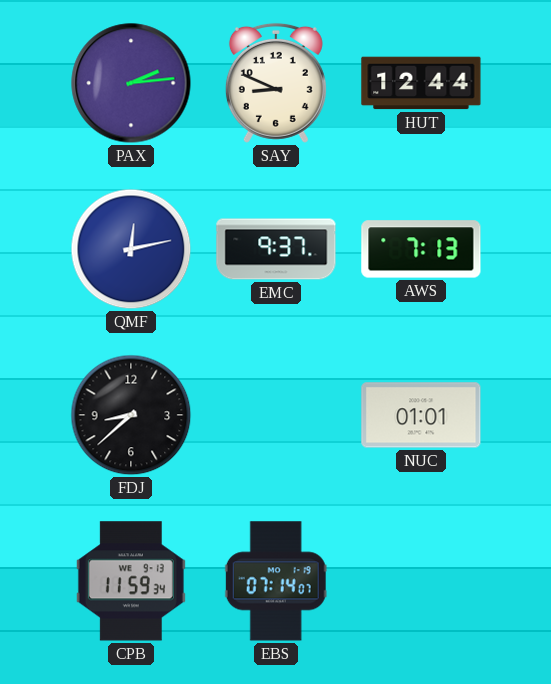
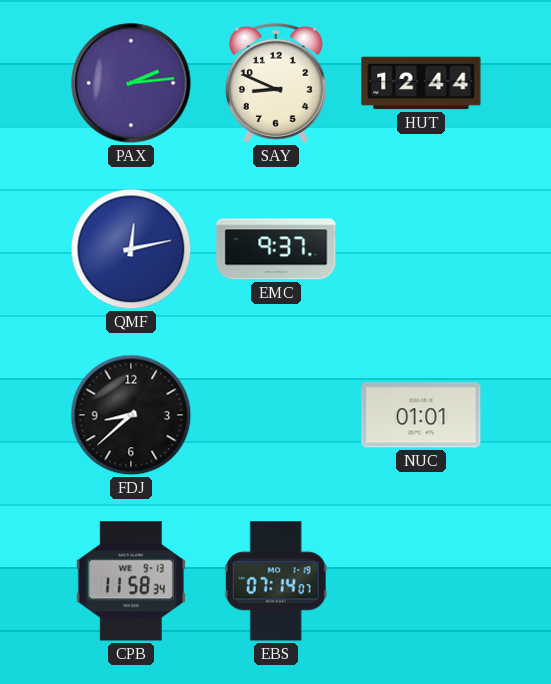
AWS: 7:13 -> none (421, 249)
CPB: 11:59 -> 11:58 (131, 581)
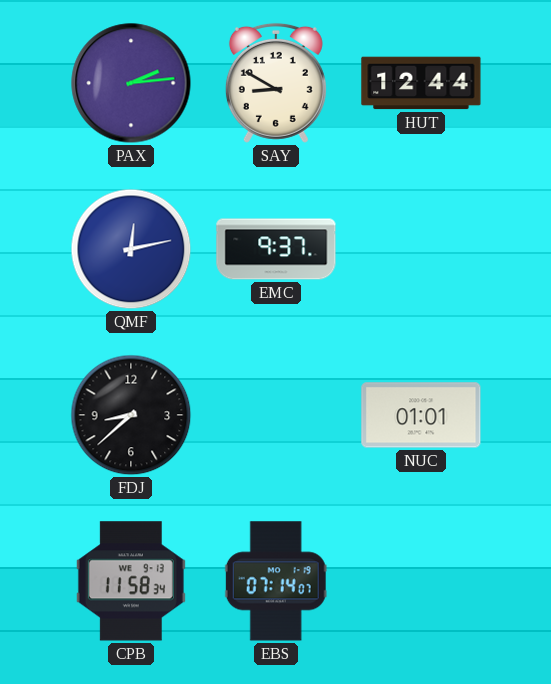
SAY: 8:49 -> 8:50 (276, 83)
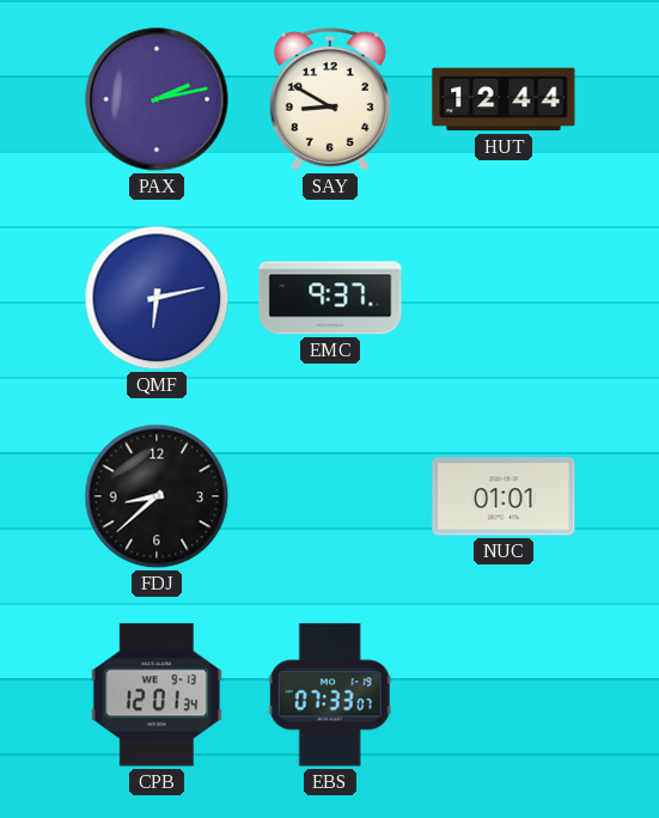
PAX: 2:14 -> 2:13 (157, 99)
QMF: 12:13 -> 6:13 (157, 298)
CPB: 11:58 -> 12:01 (157, 695)
EBS: 07:14 -> 07:33 (330, 695)
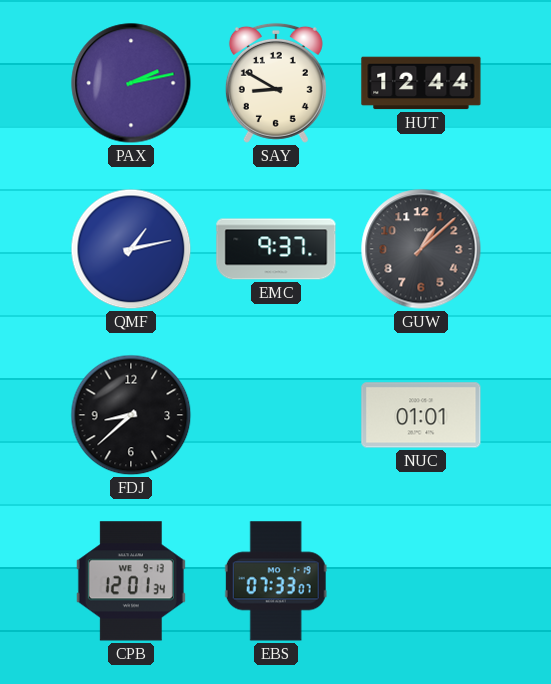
QMF: 6:13 -> 1:13 (131, 249)
GUW: none -> 1:08 (421, 249)
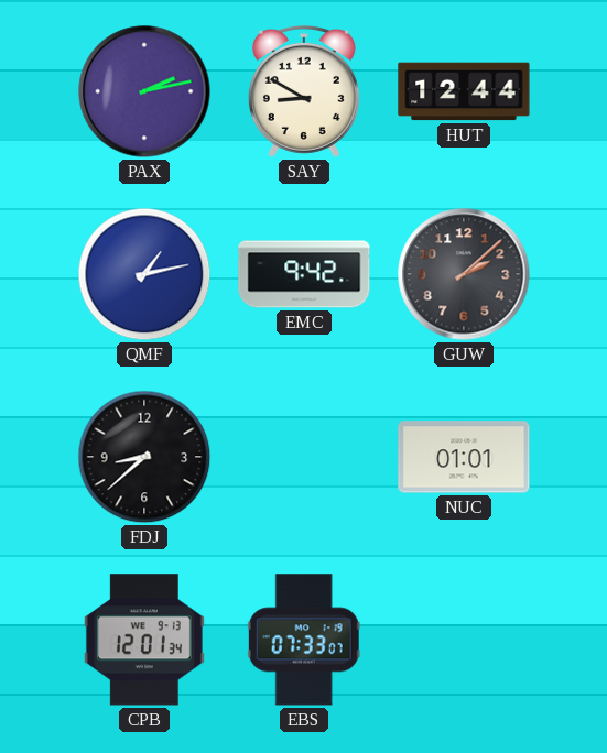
EMC: 9:37 -> 9:42 (304, 274)
GUW: 1:08 -> 2:08 (464, 274)
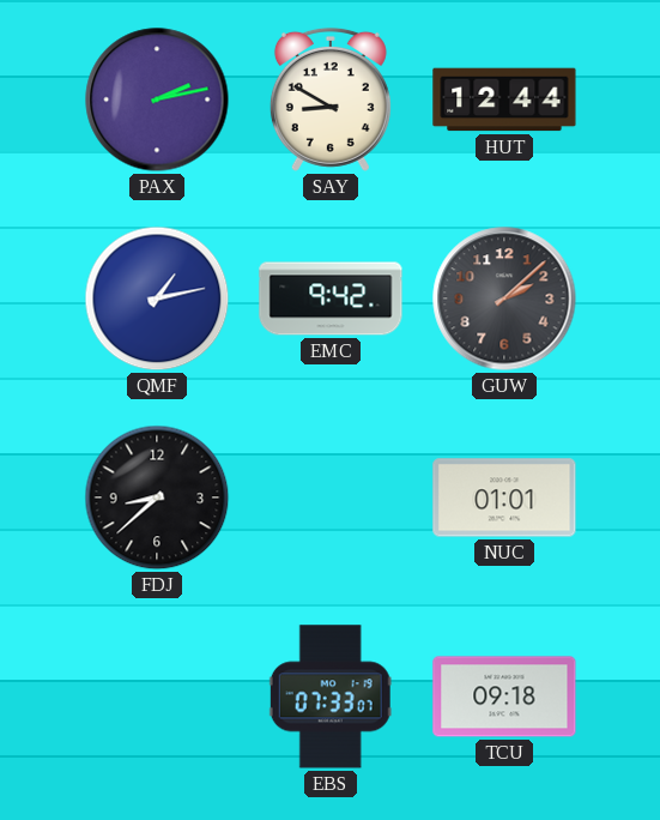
CPB: 12:01 -> none (144, 640)
TCU: none -> 09:18 (504, 697)
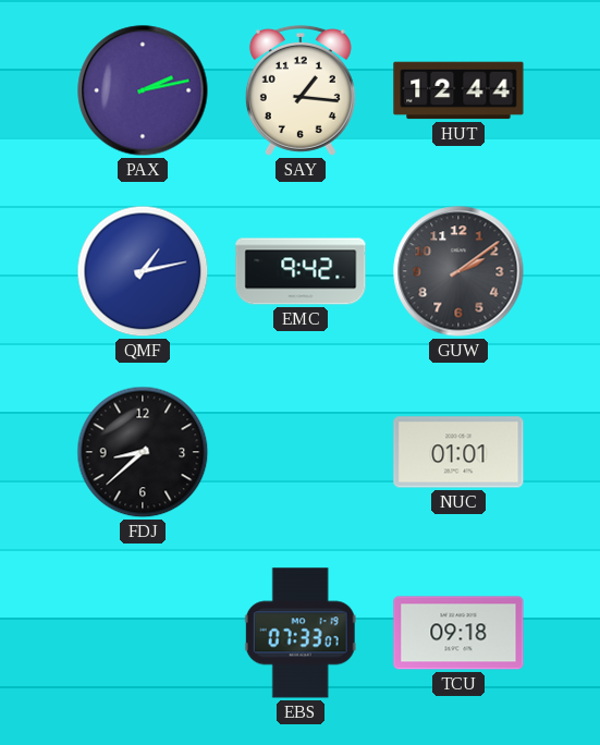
SAY: 8:50 -> 1:16 (301, 90)
GUW: 2:08 -> 2:09 (458, 271)
